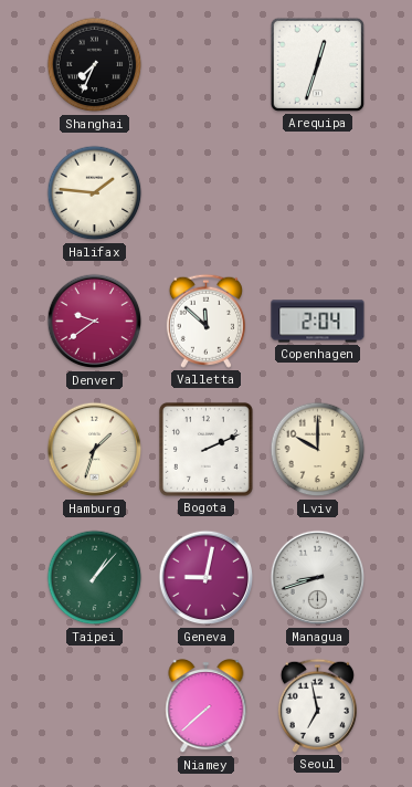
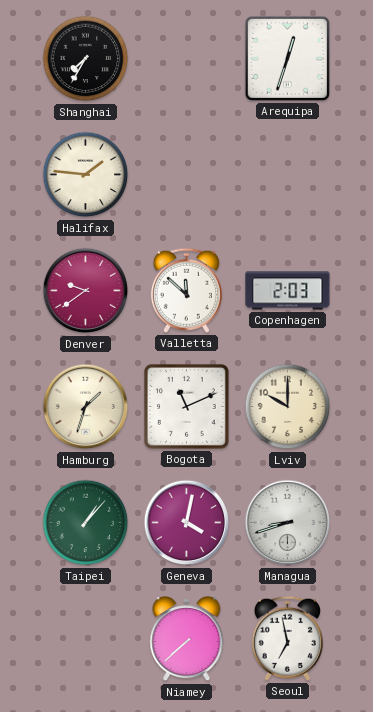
Shanghai: 7:34 -> 7:35 (86, 59)
Copenhagen: 2:04 -> 2:03 (288, 291)
Bogota: 2:11 -> 11:11 (186, 406)
Geneva: 9:02 -> 4:02 (187, 523)
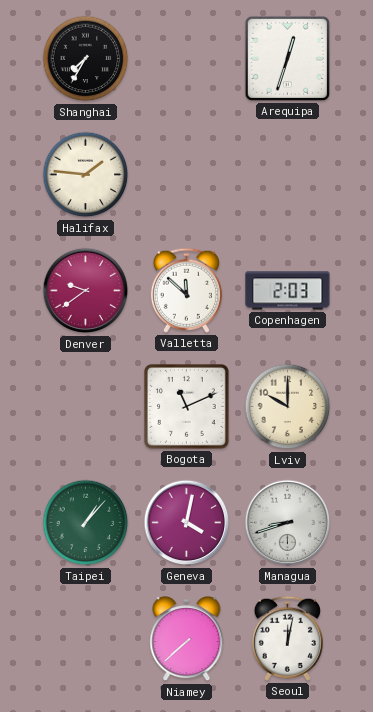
Hamburg: 1:33 -> none (86, 407)
Seoul: 6:58 -> 12:02 (287, 638)
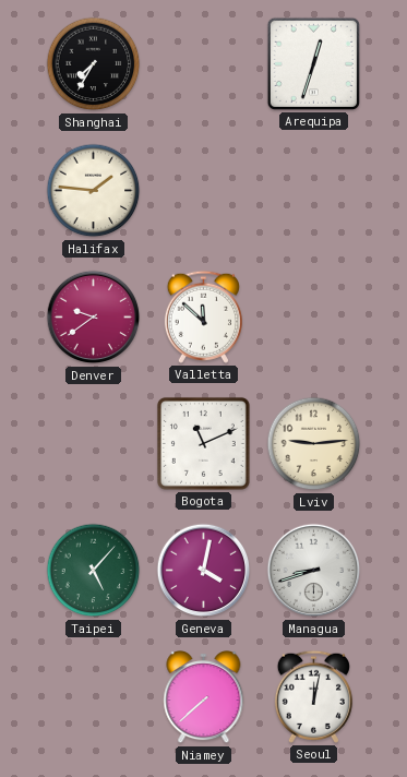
Copenhagen: 2:03 -> none (288, 291)
Lviv: 10:00 -> 9:14 (314, 444)
Taipei: 1:07 -> 5:07 (94, 571)
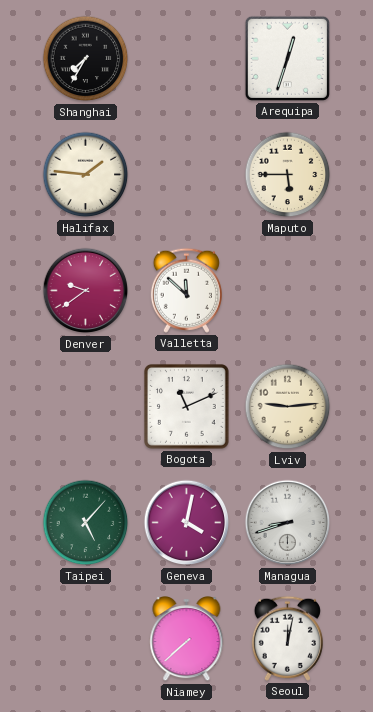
Maputo: none -> 5:45 (288, 175)
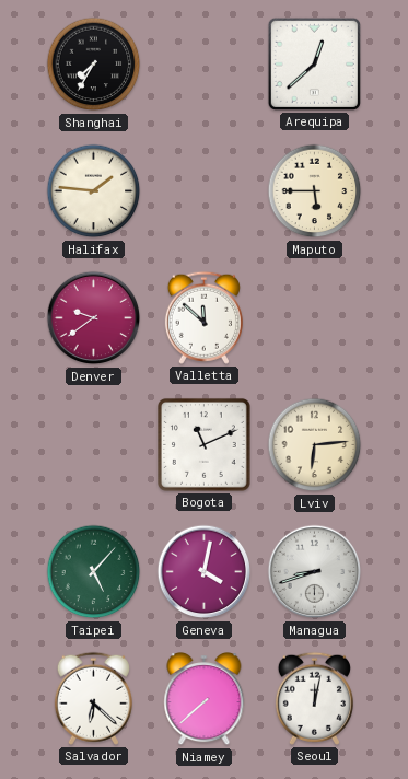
Arequipa: 12:33 -> 12:38 (314, 63)
Lviv: 9:14 -> 6:14 (315, 445)
Salvador: none -> 6:22 (93, 698)
